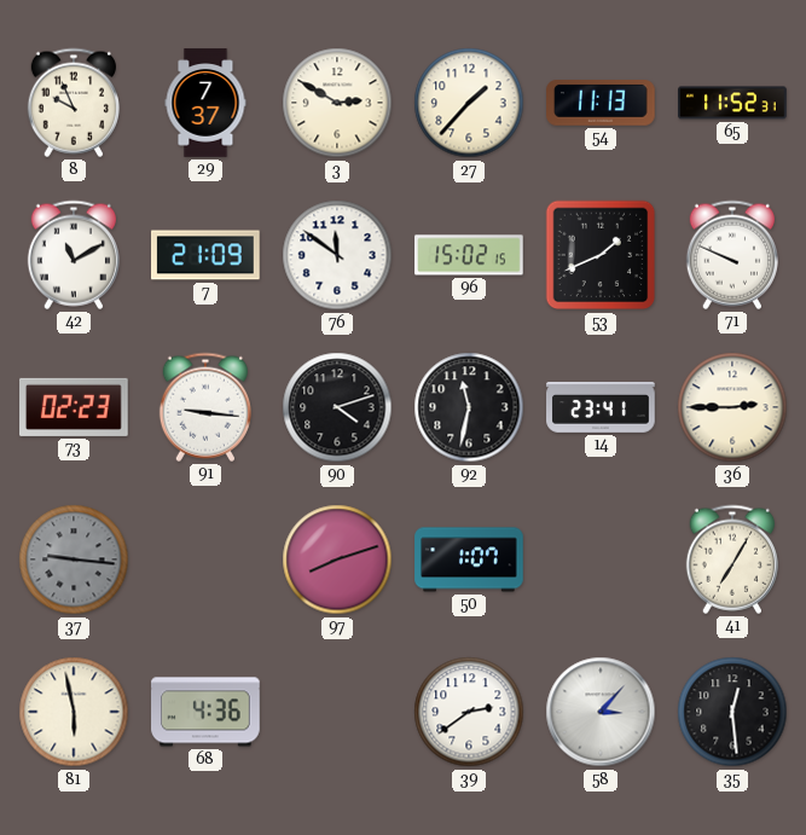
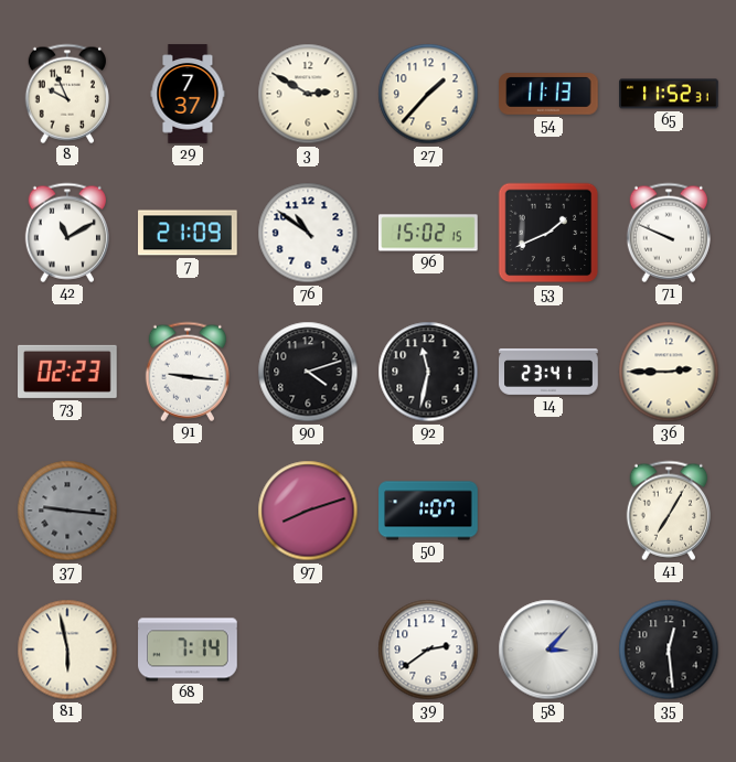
76: 11:51 -> 10:51 (308, 233)
68: 4:36 -> 7:14 (188, 650)
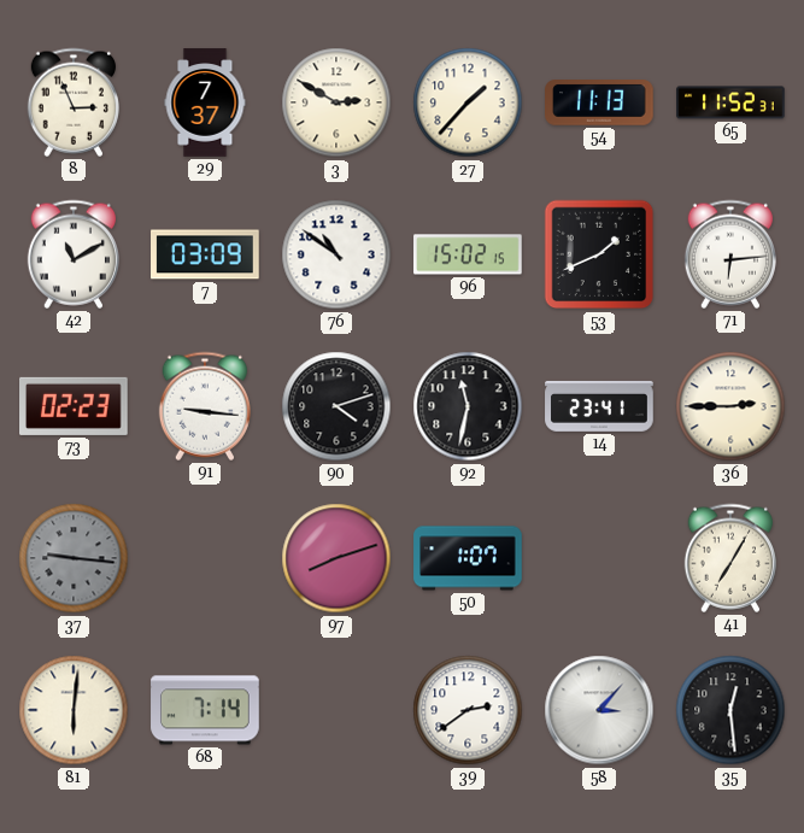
8: 9:56 -> 2:56 (72, 102)
7: 21:09 -> 03:09 (206, 254)
71: 9:49 -> 6:14 (729, 254)
81: 5:58 -> 6:01 (74, 710)
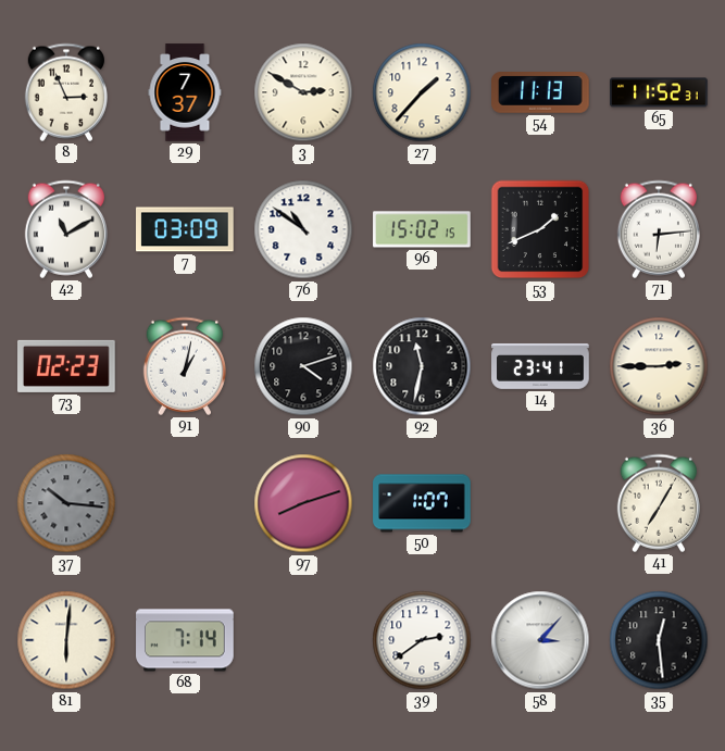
91: 9:16 -> 1:02 (184, 366)
37: 9:16 -> 10:16 (66, 503)
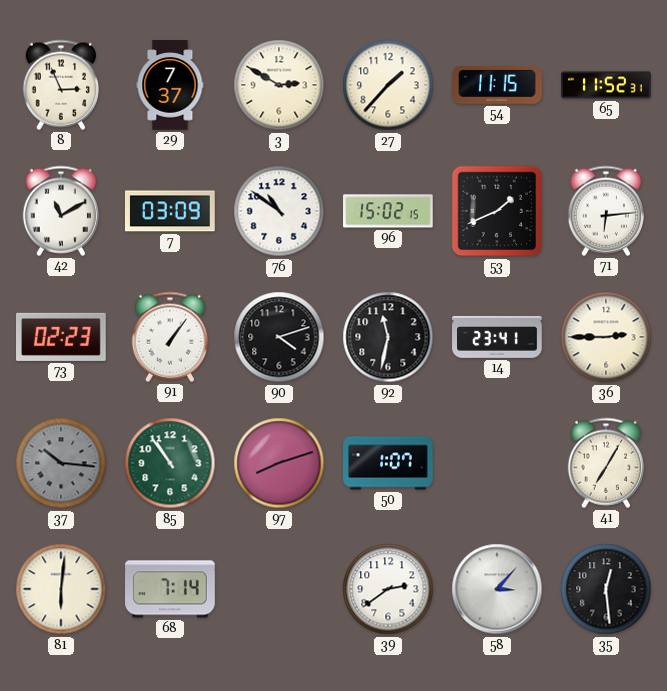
54: 11:13 -> 11:15 (497, 86)
91: 1:02 -> 1:06 (169, 337)
85: none -> 10:54 (170, 463)
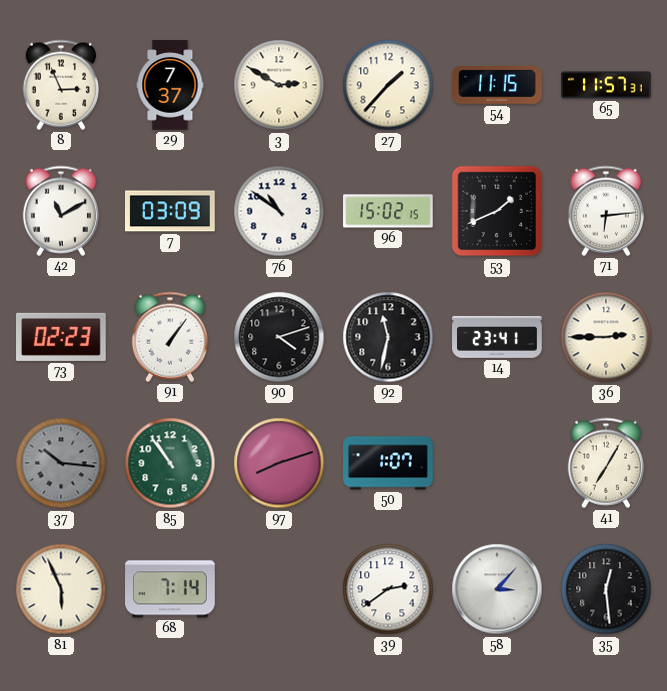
65: 11:52 -> 11:57 (606, 85)
81: 6:01 -> 5:56 (61, 589)
